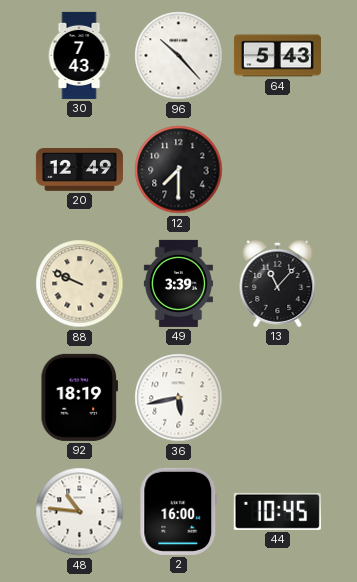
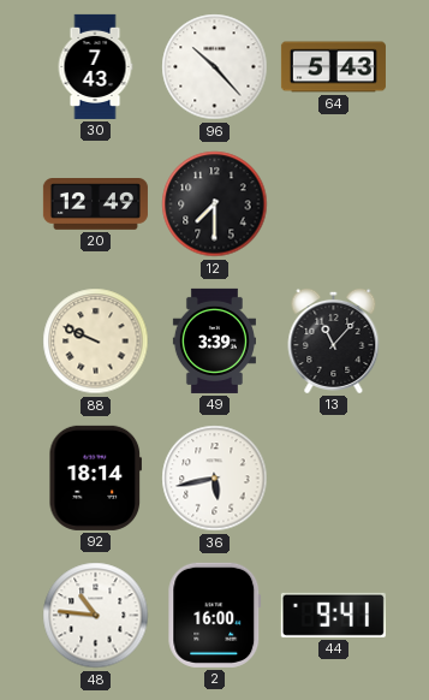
92: 18:19 -> 18:14 (95, 477)
44: 10:45 -> 9:41 (333, 615)
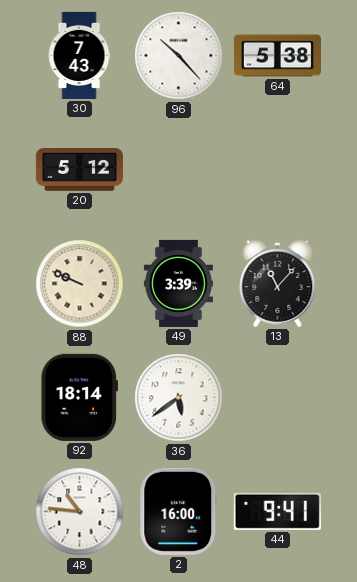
64: 5:43 -> 5:38 (277, 56)
20: 12:49 -> 5:12 (79, 170)
12: 7:30 -> none (215, 204)
36: 5:43 -> 5:39 (179, 398)
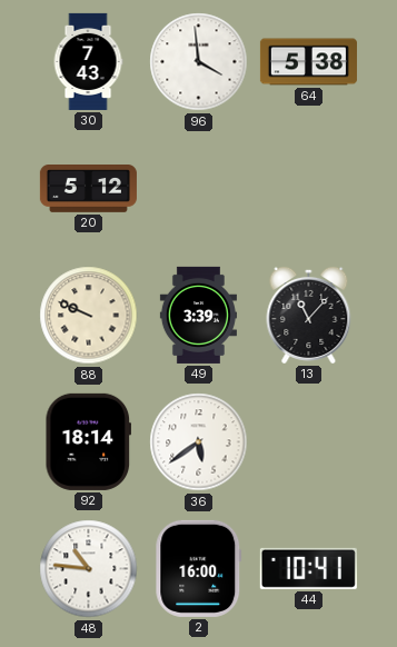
96: 10:23 -> 3:59 (199, 62)
44: 9:41 -> 10:41 (308, 568)
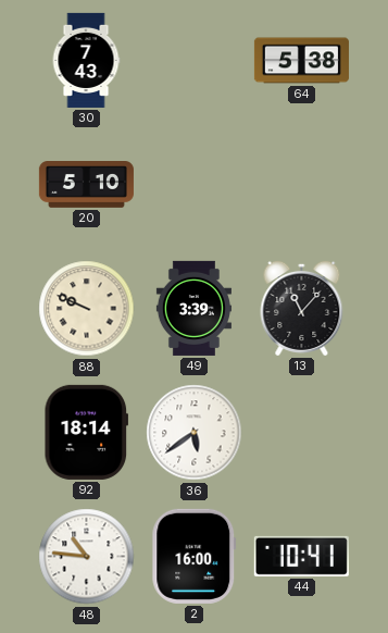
96: 3:59 -> none (199, 62)
20: 5:12 -> 5:10 (86, 185)
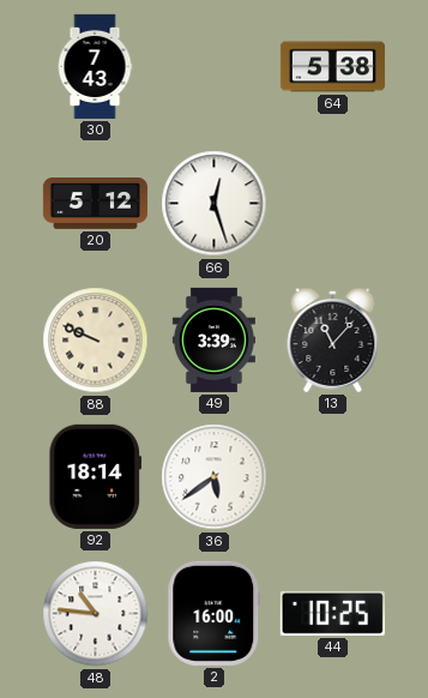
20: 5:10 -> 5:12 (95, 204)
66: none -> 12:27 (215, 204)
44: 10:41 -> 10:25 (332, 613)
